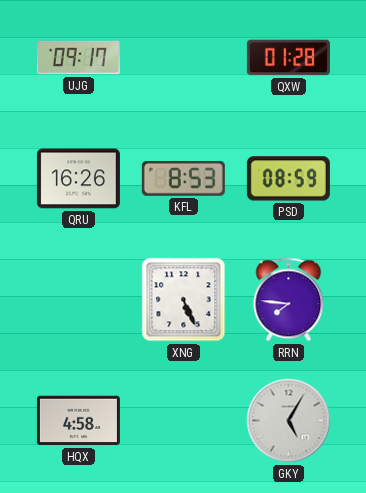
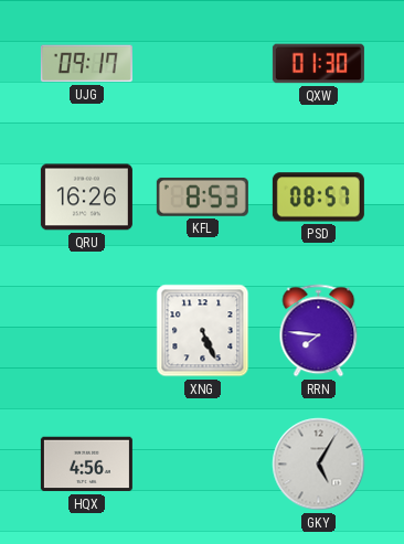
QXW: 01:28 -> 01:30 (318, 64)
PSD: 08:59 -> 08:57 (318, 198)
HQX: 4:58 -> 4:56 (86, 465)
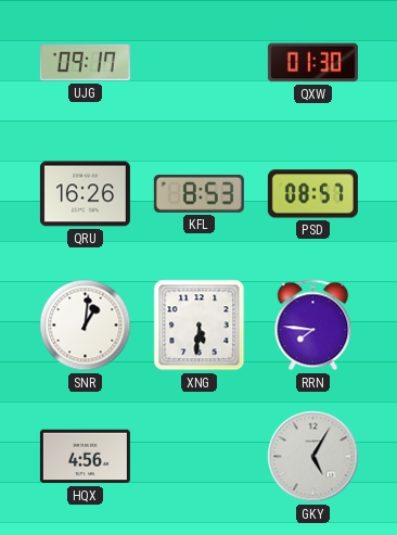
SNR: none -> 1:01 (86, 326)
XNG: 5:26 -> 5:31 (200, 326)
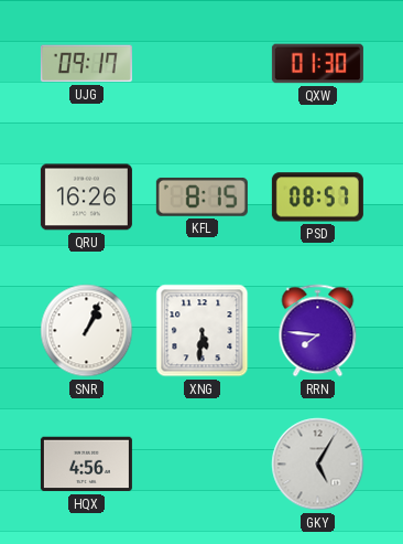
KFL: 8:53 -> 8:15 (201, 196)
SNR: 1:01 -> 1:04 (87, 331)
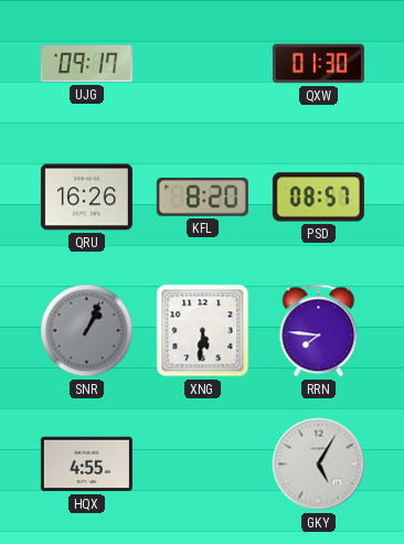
KFL: 8:15 -> 8:20 (202, 196)
SNR dial: white -> grey (87, 331)
HQX: 4:56 -> 4:55 (86, 465)
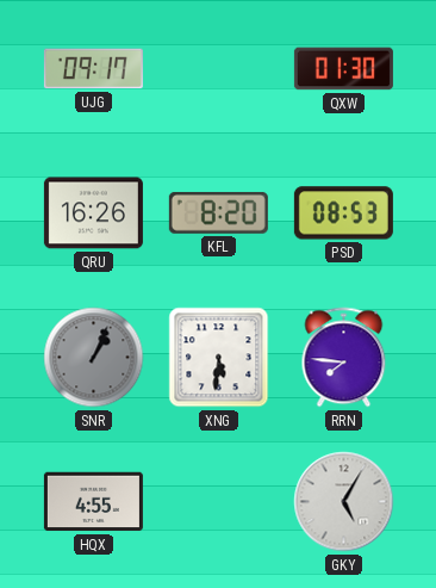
PSD: 08:57 -> 08:53 (343, 213)
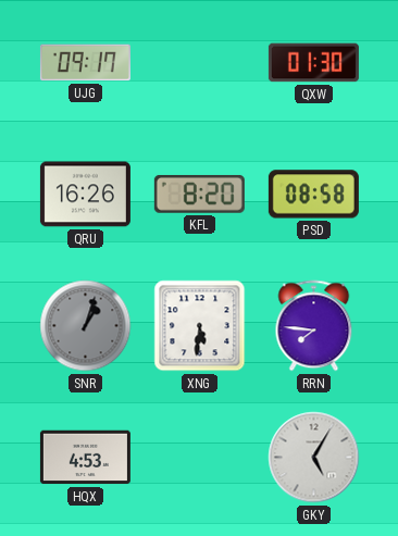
PSD: 08:53 -> 08:58 (313, 195)
SNR: 1:04 -> 1:03 (86, 326)
HQX: 4:55 -> 4:53 (85, 458)
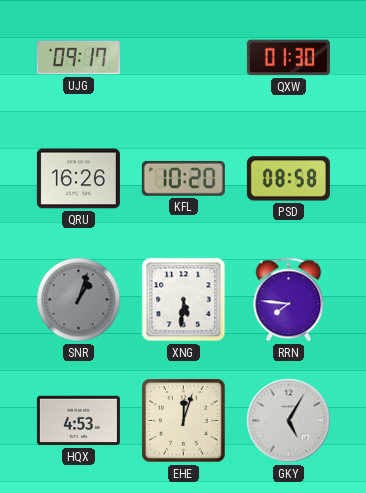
KFL: 8:20 -> 10:20 (183, 178)
EHE: none -> 12:03 (184, 421)
